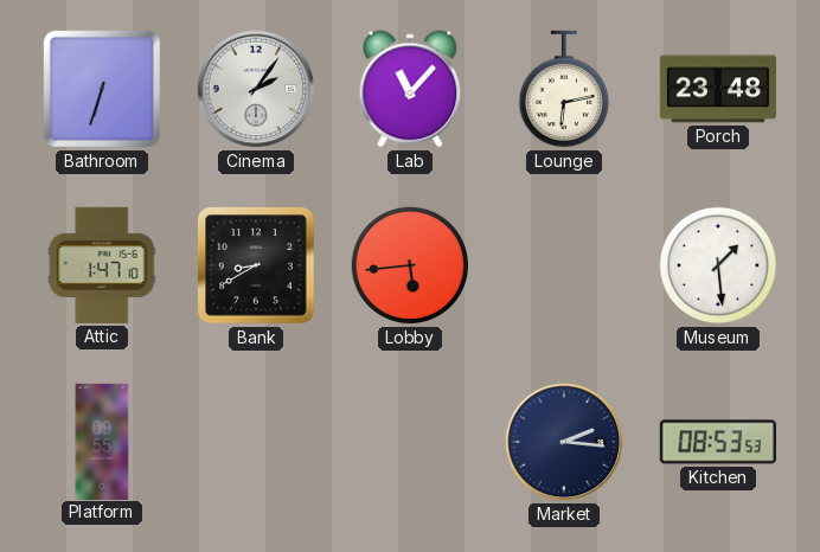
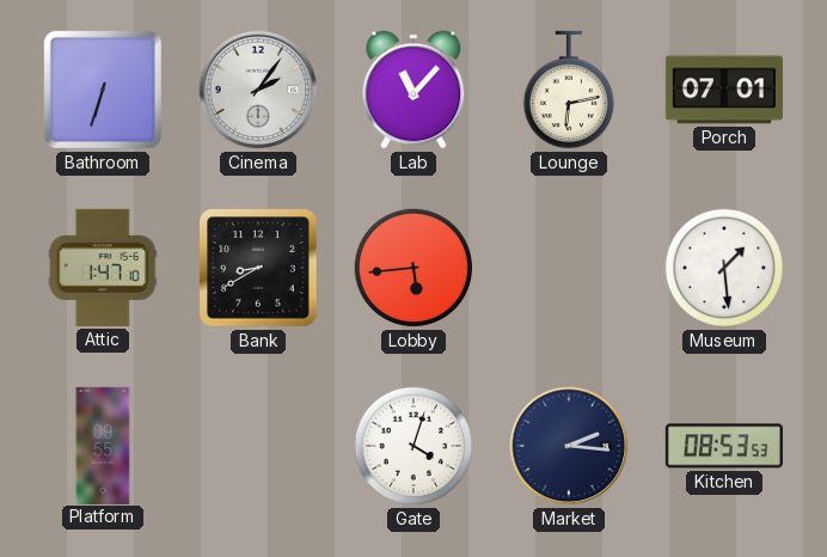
Porch: 23:48 -> 07:01 (724, 90)
Gate: none -> 4:03 (413, 446)
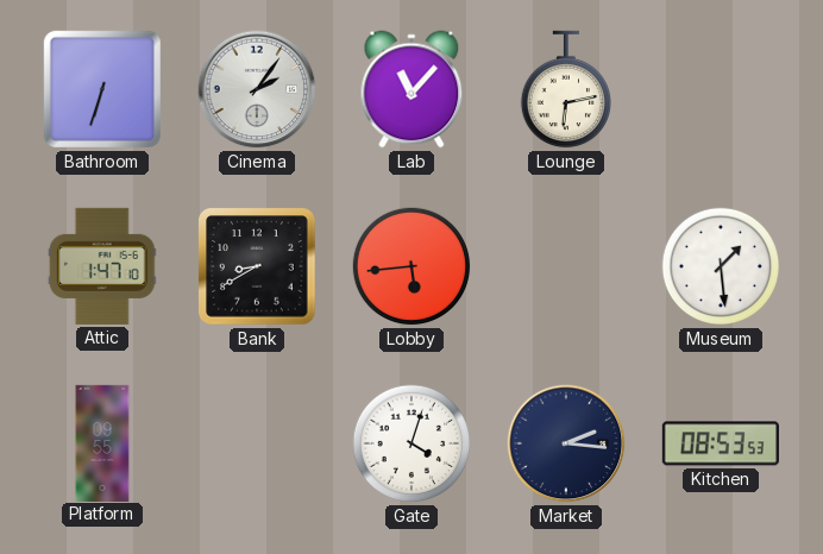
Porch: 07:01 -> none (724, 90)
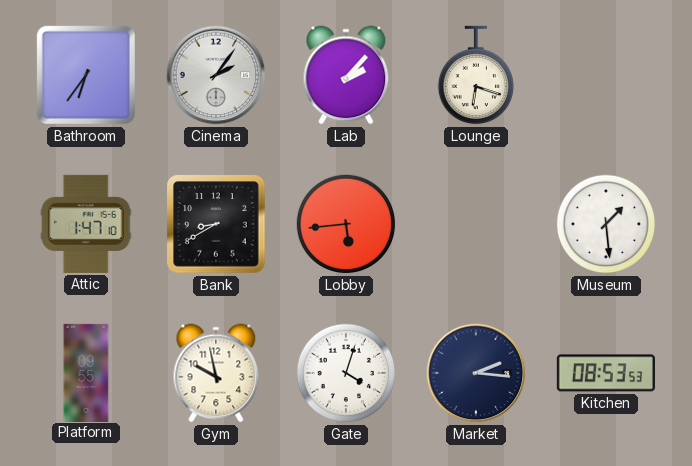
Bathroom: 6:33 -> 6:36 (86, 75)
Lab: 11:07 -> 2:07 (346, 75)
Lounge: 6:13 -> 6:18 (475, 75)
Gym: none -> 9:58 (216, 373)
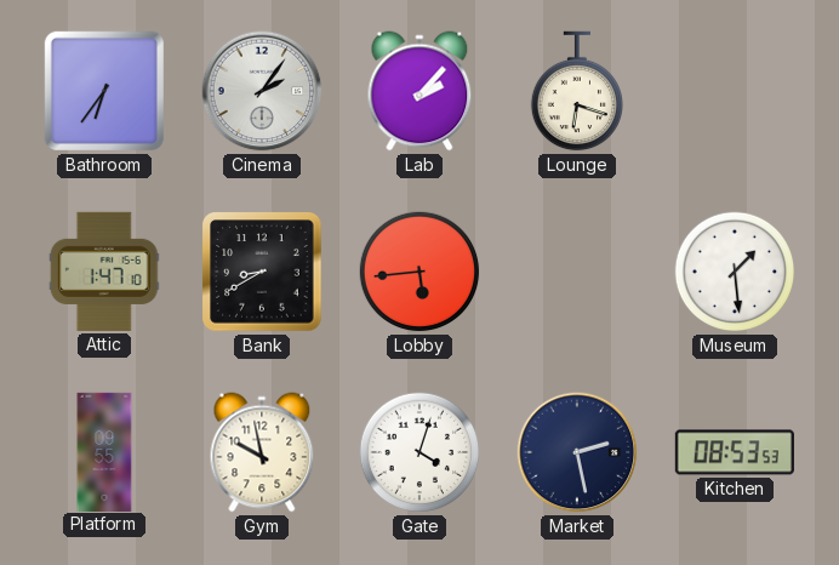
Market: 2:16 -> 2:28 (577, 452)
